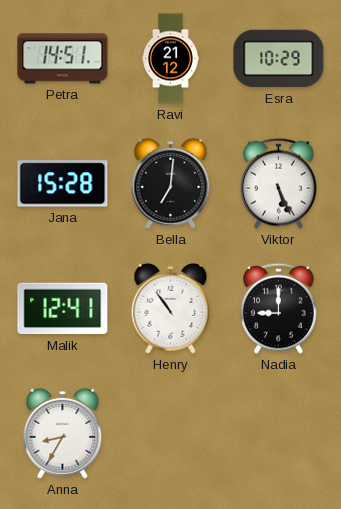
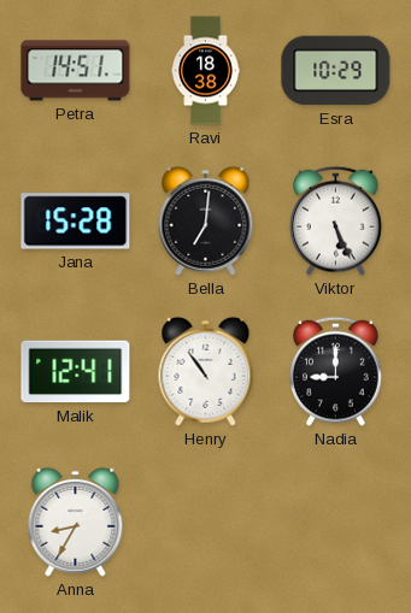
Ravi: 21:12 -> 18:38 (206, 71)
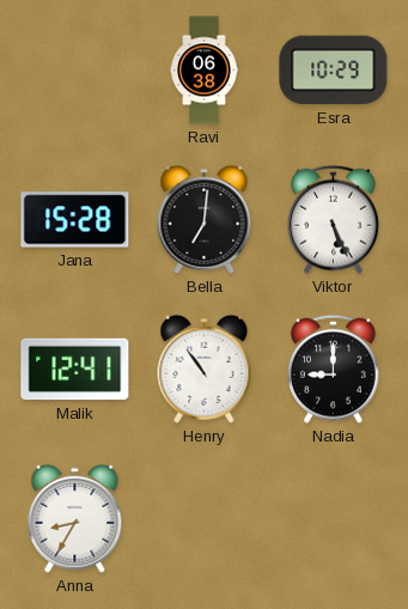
Petra: 14:51 -> none (76, 71)
Ravi: 18:38 -> 06:38 (205, 71)
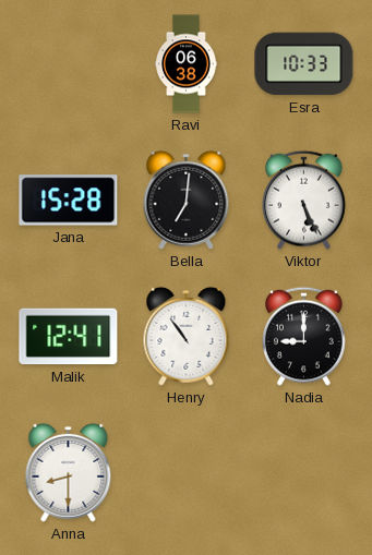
Esra: 10:29 -> 10:33 (304, 64)
Anna: 8:35 -> 8:30 (69, 472)
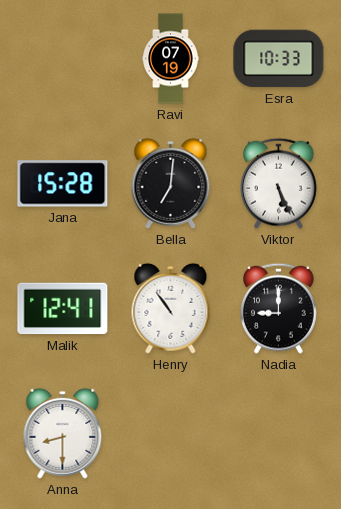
Ravi: 06:38 -> 07:19 (171, 59)
